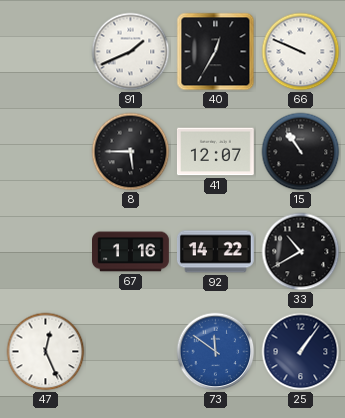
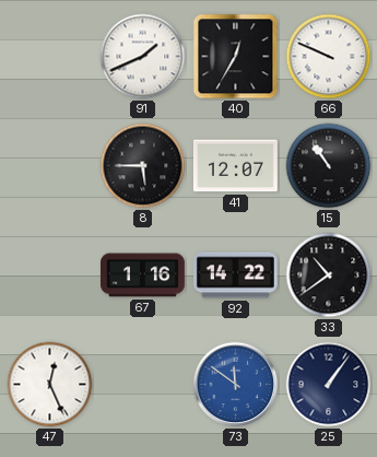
33: 10:40 -> 10:39 (329, 276)
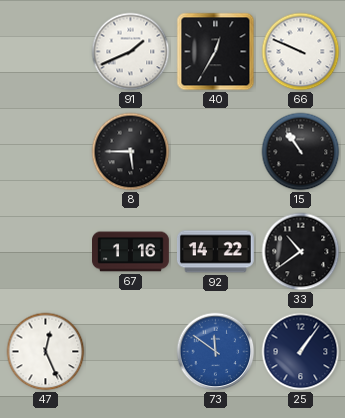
41: 12:07 -> none (236, 166)
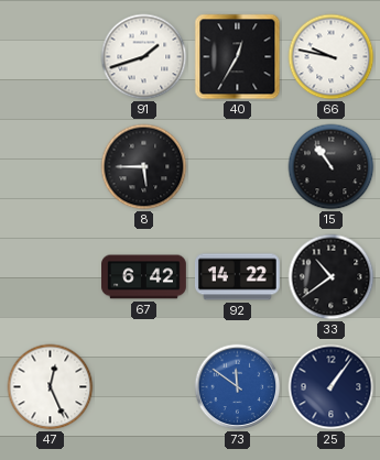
91: 1:41 -> 1:42 (144, 57)
66: 9:49 -> 9:47 (332, 57)
67: 1:16 -> 6:42 (144, 277)
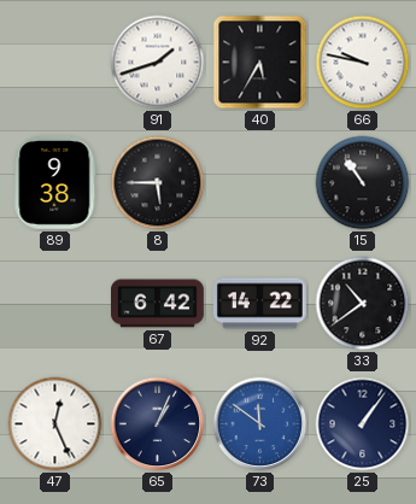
40: 12:35 -> 5:35 (260, 63)
89: none -> 9:38 (54, 182)
65: none -> 1:04 (158, 424)
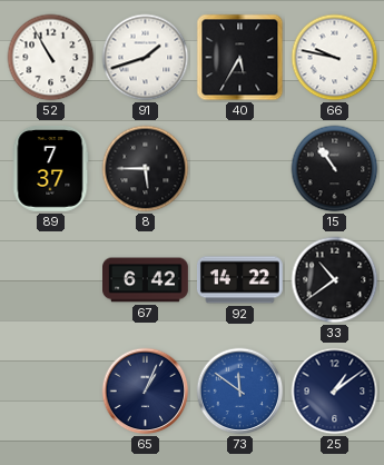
52: none -> 10:55 (51, 58)
89: 9:38 -> 7:37 (50, 168)
47: 12:26 -> none (55, 424)
25: 1:06 -> 1:09 (335, 392)
